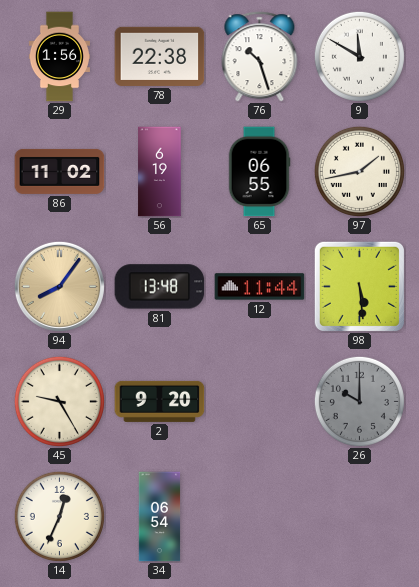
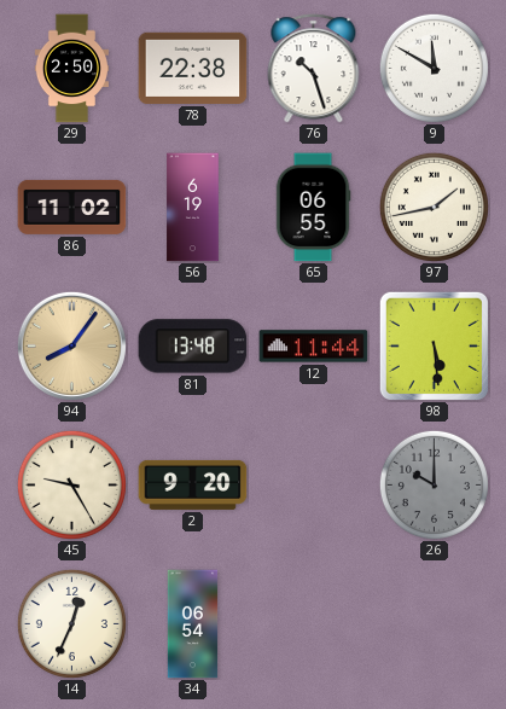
29: 1:56 -> 2:50 (71, 69)
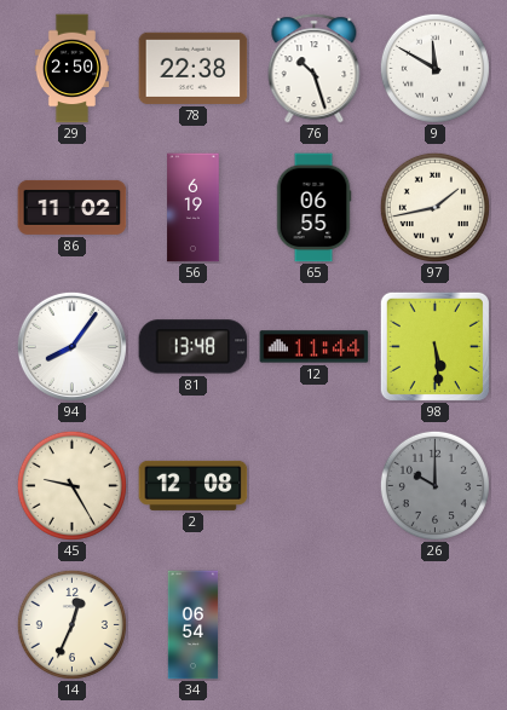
94 dial: champagne -> white (71, 346)
2: 9:20 -> 12:08 (194, 485)
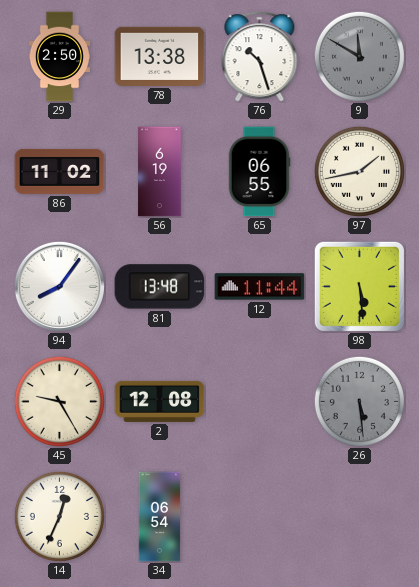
78: 22:38 -> 13:38 (160, 56)
9 dial: white -> grey (359, 56)
26: 10:00 -> 5:29 (359, 401)
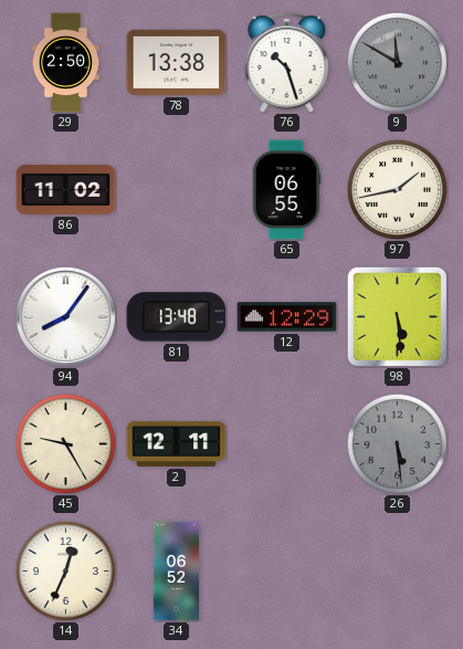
56: 6:19 -> none (160, 172)
12: 11:44 -> 12:29 (287, 317)
2: 12:08 -> 12:11 (177, 443)
34: 06:54 -> 06:52 (177, 572)
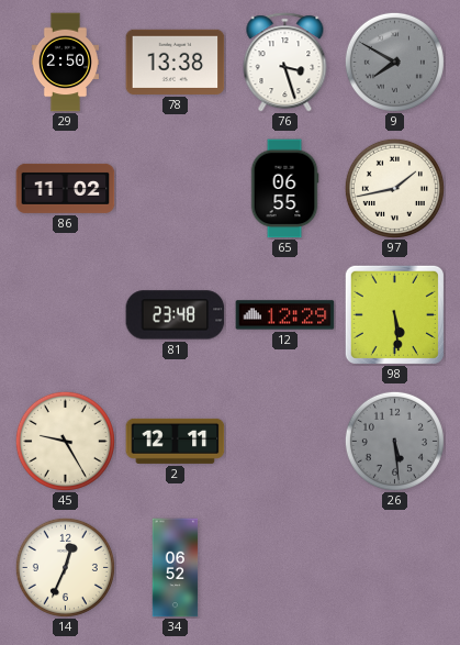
76: 10:27 -> 3:27 (285, 63)
9: 11:50 -> 7:50 (394, 62)
94: 8:06 -> none (65, 316)
81: 13:48 -> 23:48 (176, 315)
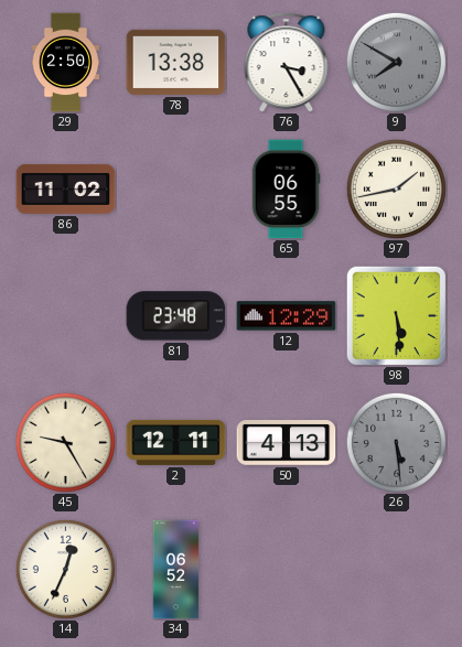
76: 3:27 -> 3:25 (287, 63)
50: none -> 4:13 (287, 443)
